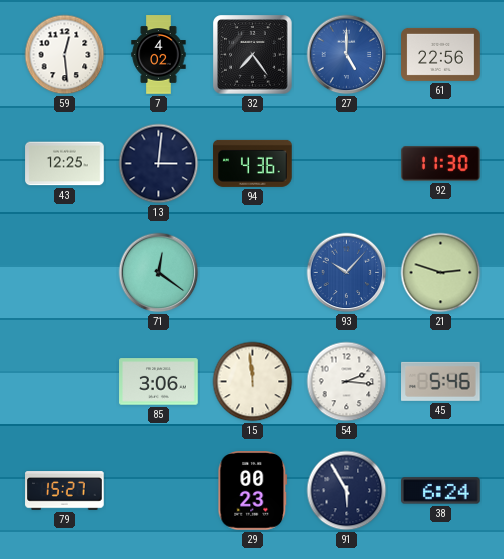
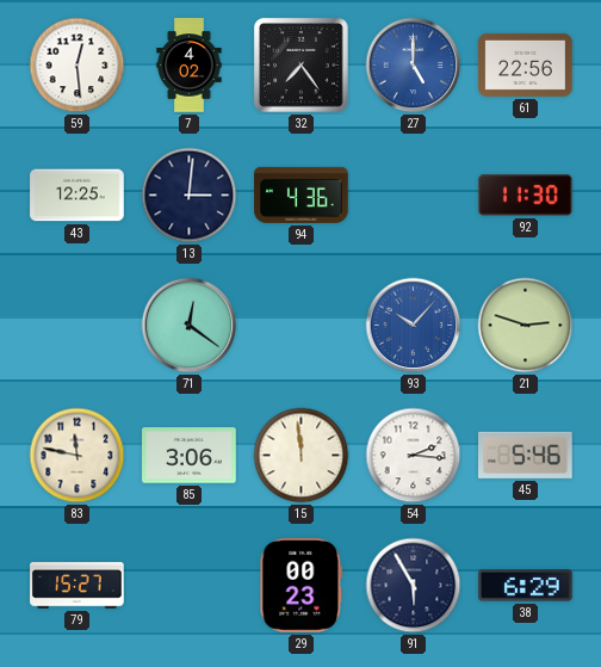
83: none -> 11:47 (78, 456)
38: 6:24 -> 6:29 (526, 586)
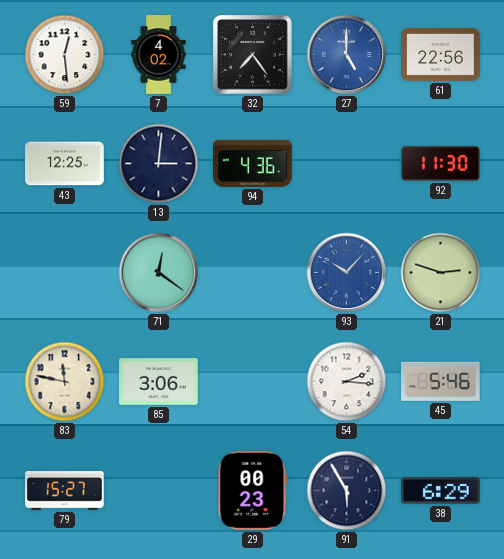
15: 11:59 -> none (302, 456)
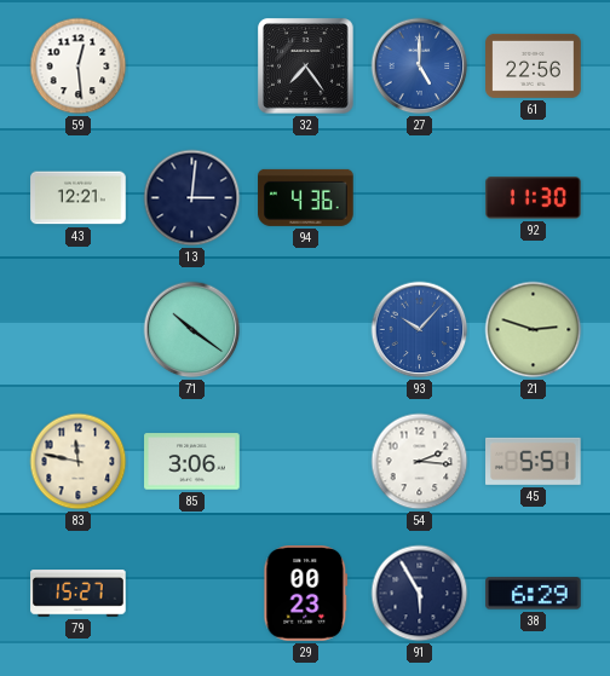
7: 4:02 -> none (159, 55)
43: 12:25 -> 12:21 (79, 198)
71: 12:21 -> 10:21 (192, 330)
45: 5:46 -> 5:51 (534, 461)
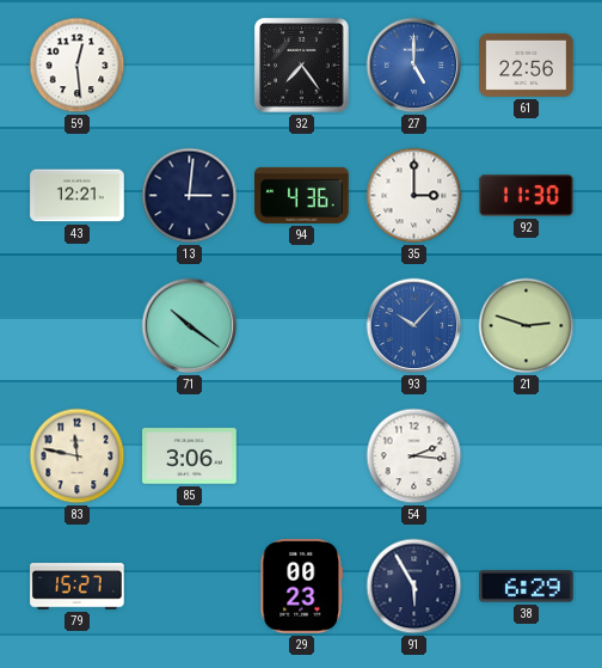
35: none -> 3:00 (414, 196)
45: 5:51 -> none (534, 461)
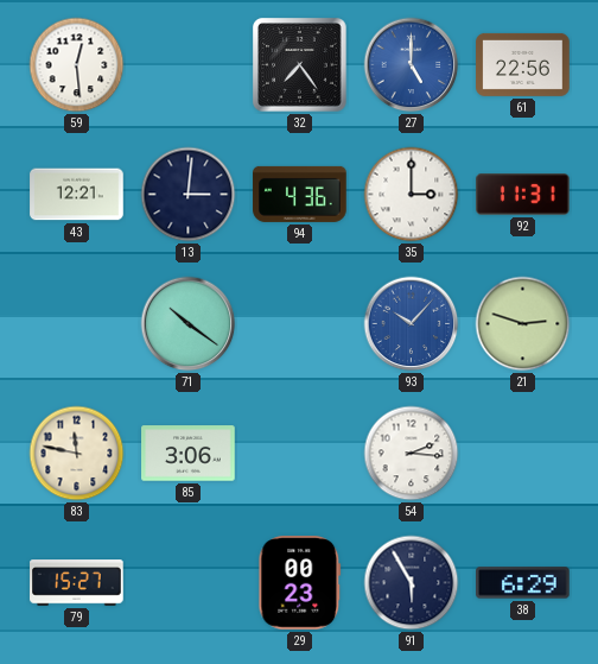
92: 11:30 -> 11:31 (523, 195)
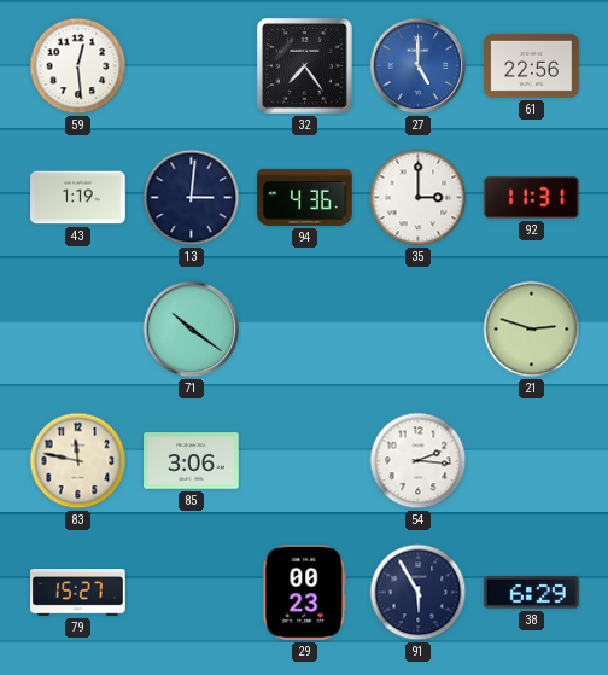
43: 12:21 -> 1:19 (78, 198)
93: 10:07 -> none (412, 324)
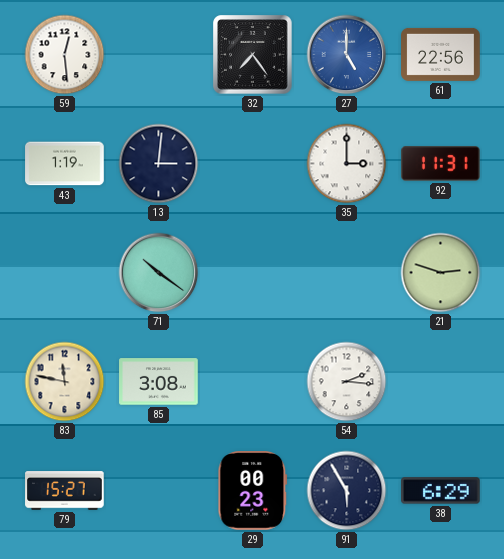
94: 4:36 -> none (305, 197)
85: 3:06 -> 3:08 (159, 382)
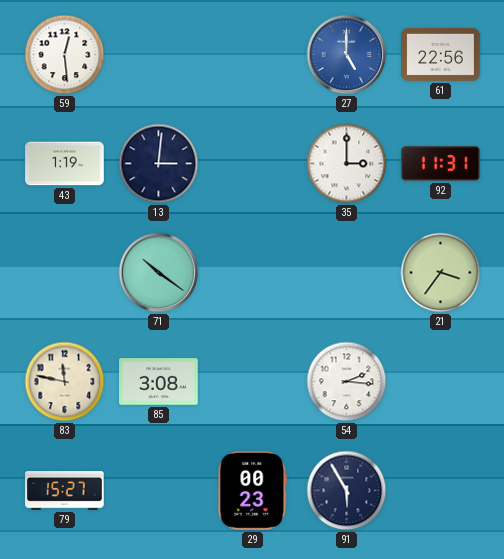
32: 7:24 -> none (253, 55)
21: 2:48 -> 3:36 (441, 273)
38: 6:29 -> none (441, 491)
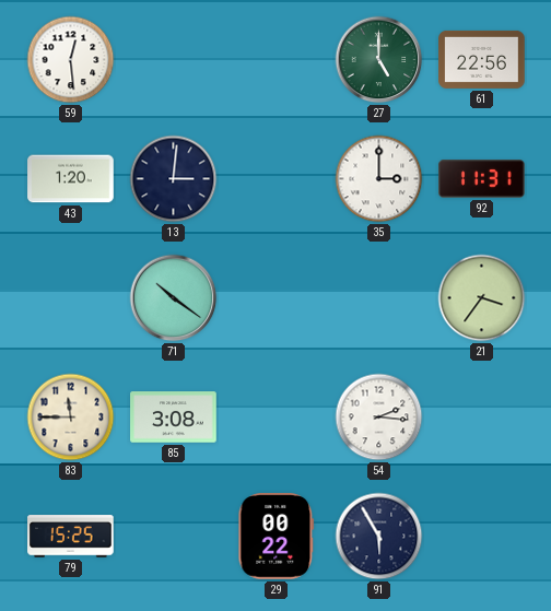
27 dial: blue -> green (379, 60)
43: 1:19 -> 1:20 (71, 179)
83: 11:47 -> 11:45 (71, 418)
79: 15:27 -> 15:25 (71, 537)
29: 00:23 -> 00:22 (277, 537)
